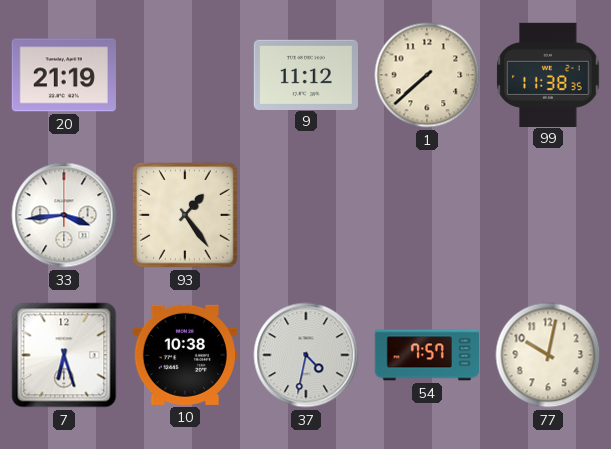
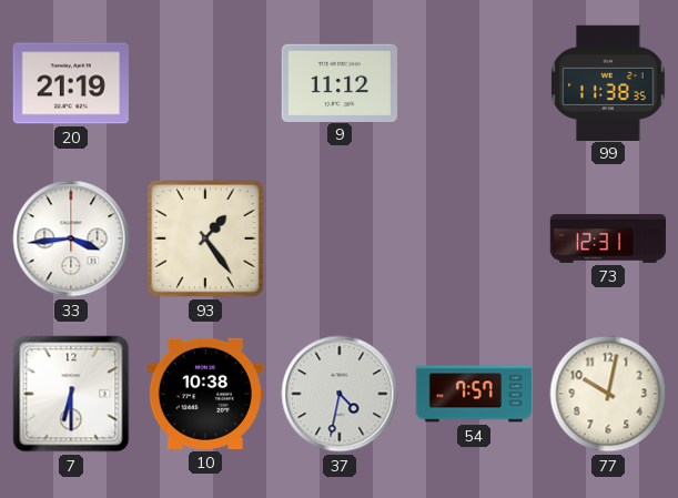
1: 7:38 -> none (427, 75)
73: none -> 12:31 (608, 240)
7: 6:27 -> 6:30 (71, 394)
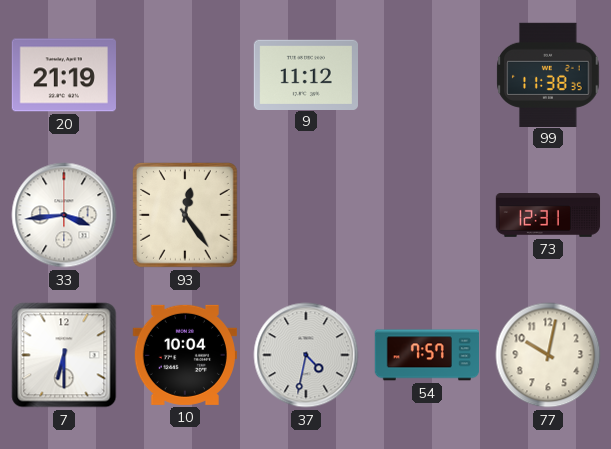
93: 1:24 -> 12:24 (186, 216)
10: 10:38 -> 10:04 (185, 355)
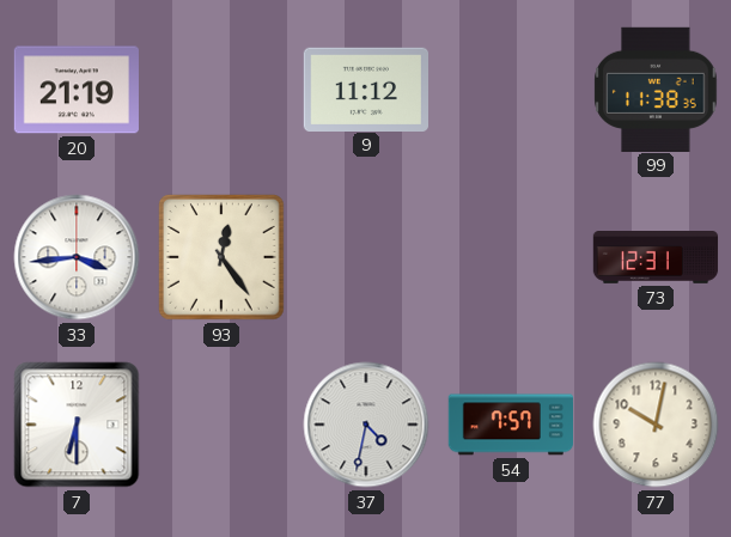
10: 10:04 -> none (185, 355)
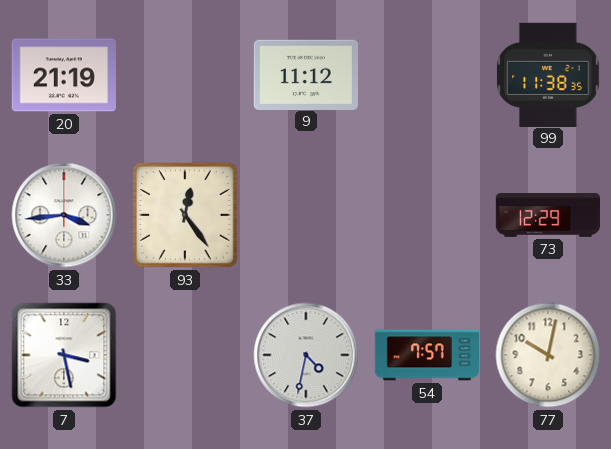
73: 12:31 -> 12:29 (548, 216)
7: 6:30 -> 3:28 (64, 355)
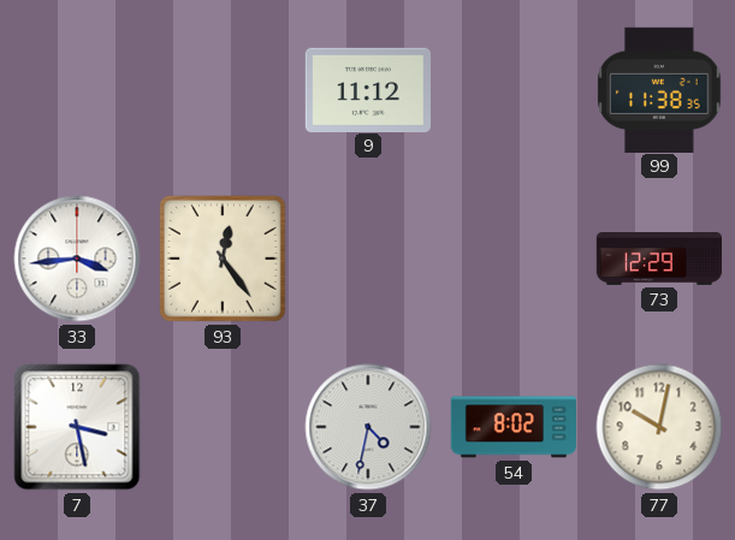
20: 21:19 -> none (64, 75)
54: 7:57 -> 8:02 (512, 427)
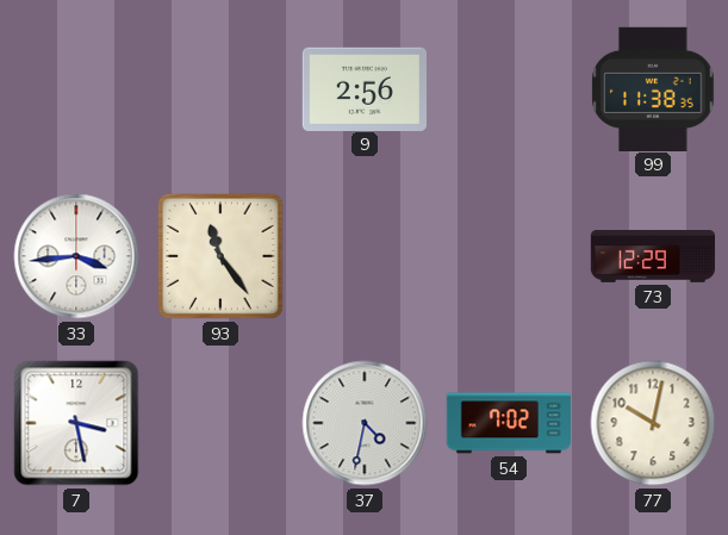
9: 11:12 -> 2:56 (363, 88)
93: 12:24 -> 11:24 (222, 257)
54: 8:02 -> 7:02 (508, 423)
